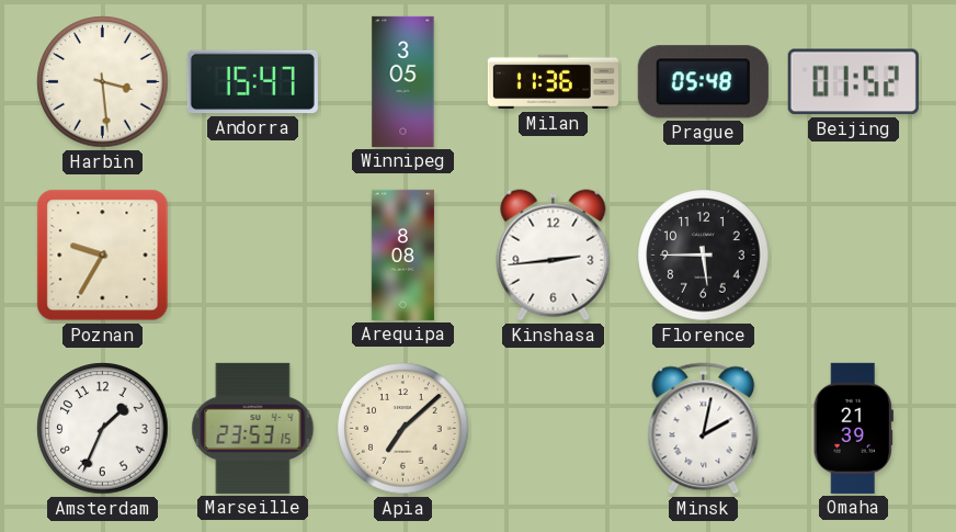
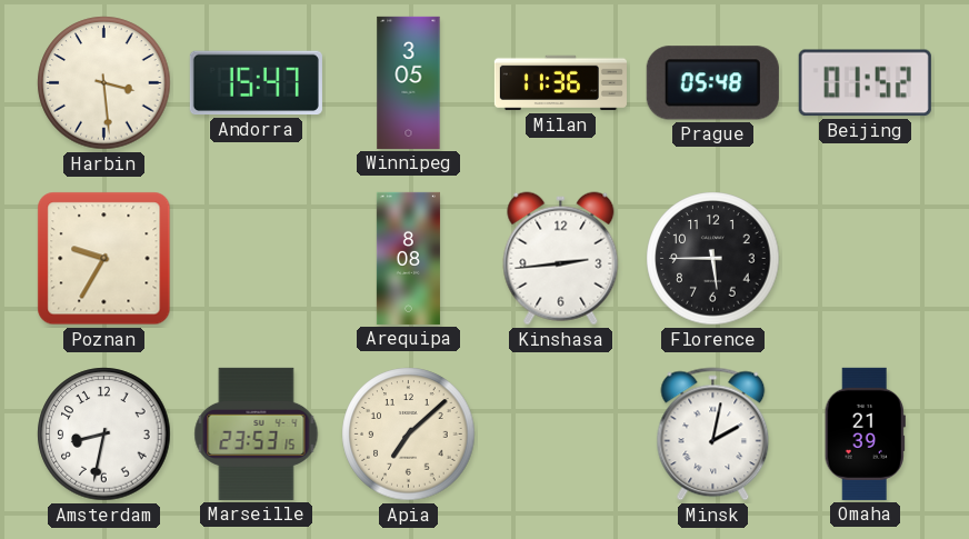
Amsterdam: 1:34 -> 8:32 (104, 435)
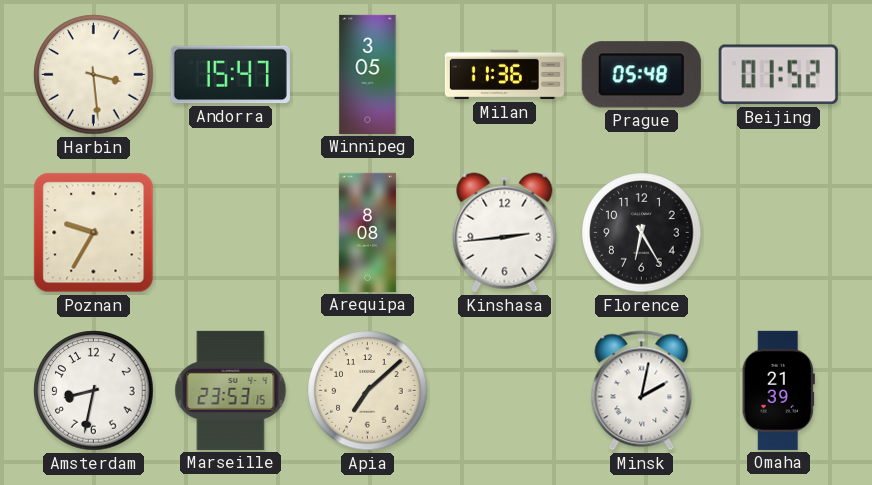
Florence: 5:45 -> 6:25 (642, 233)
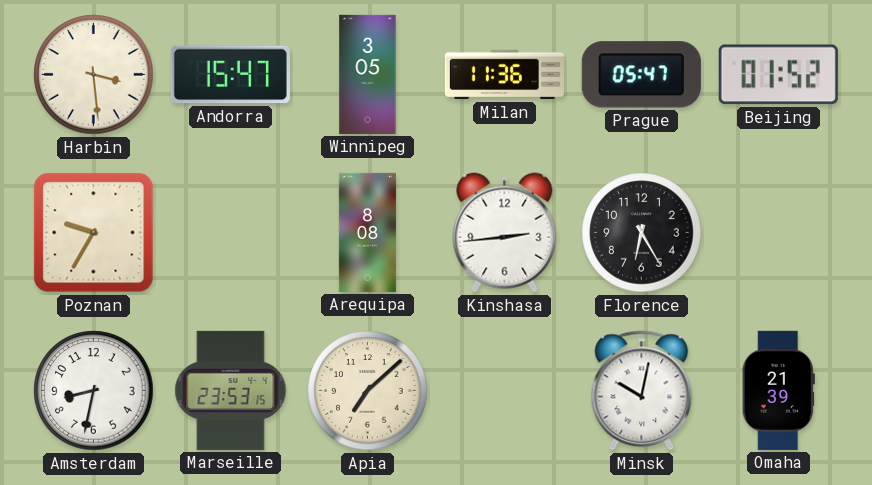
Prague: 05:48 -> 05:47 (641, 75)
Minsk: 2:02 -> 10:02 (642, 391)
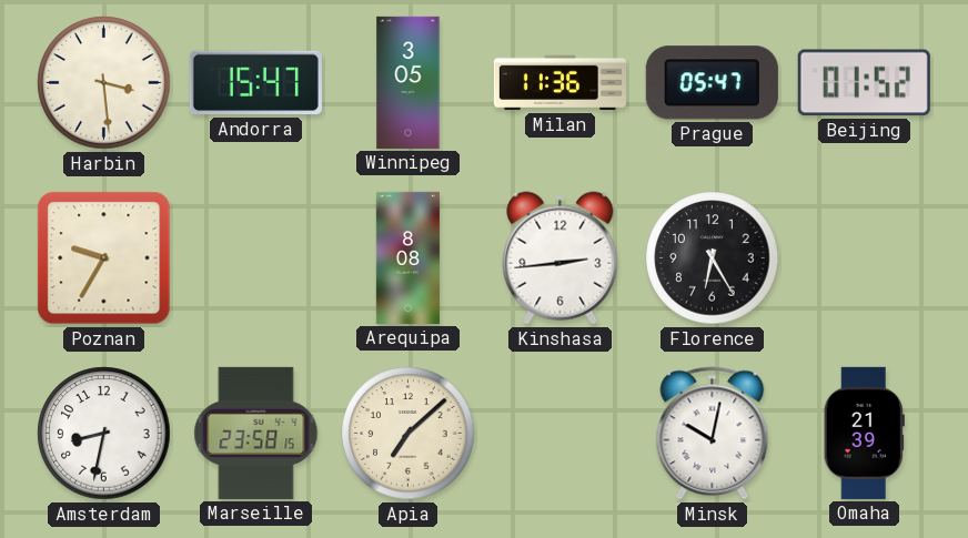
Marseille: 23:53 -> 23:58 (256, 433)
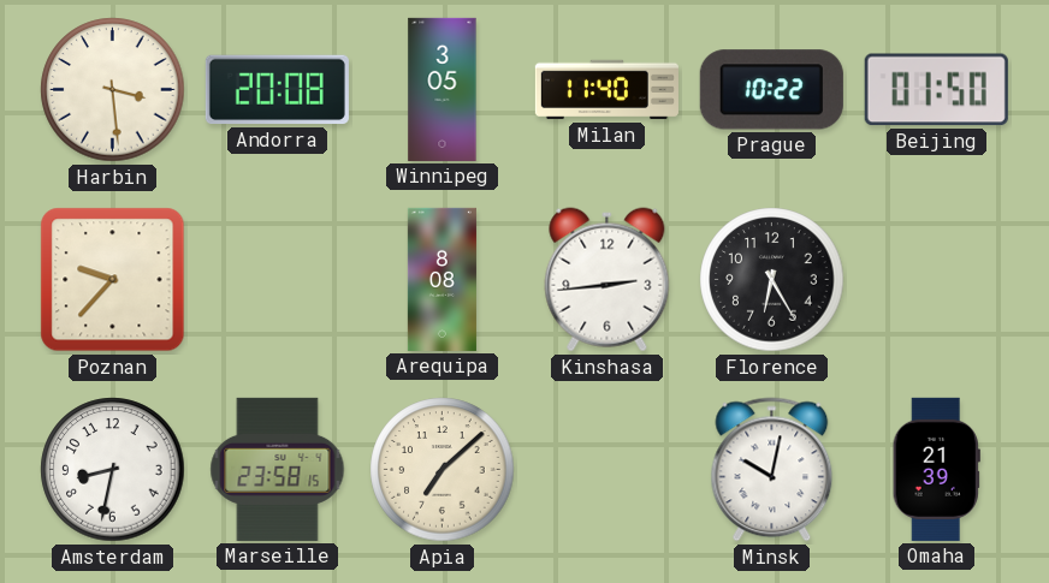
Andorra: 15:47 -> 20:08 (277, 90)
Milan: 11:36 -> 11:40 (606, 90)
Prague: 05:47 -> 10:22 (771, 90)
Beijing: 01:52 -> 01:50 (936, 90)
Poznan: 9:35 -> 9:37 (113, 280)
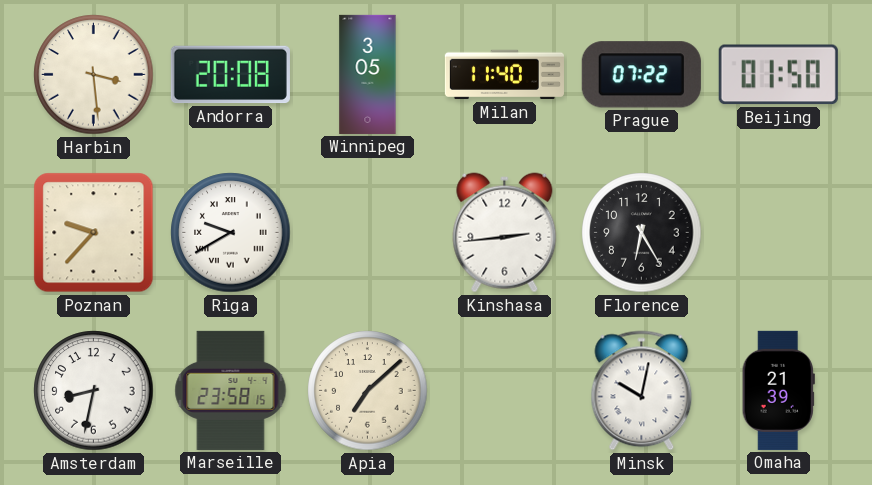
Prague: 10:22 -> 07:22 (641, 75)
Riga: none -> 9:40 (231, 233)
Arequipa: 8:08 -> none (441, 279)
